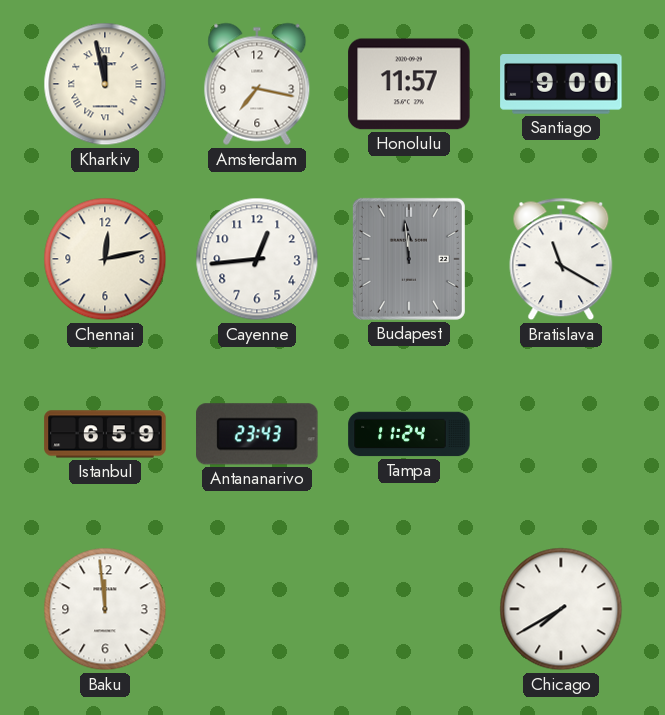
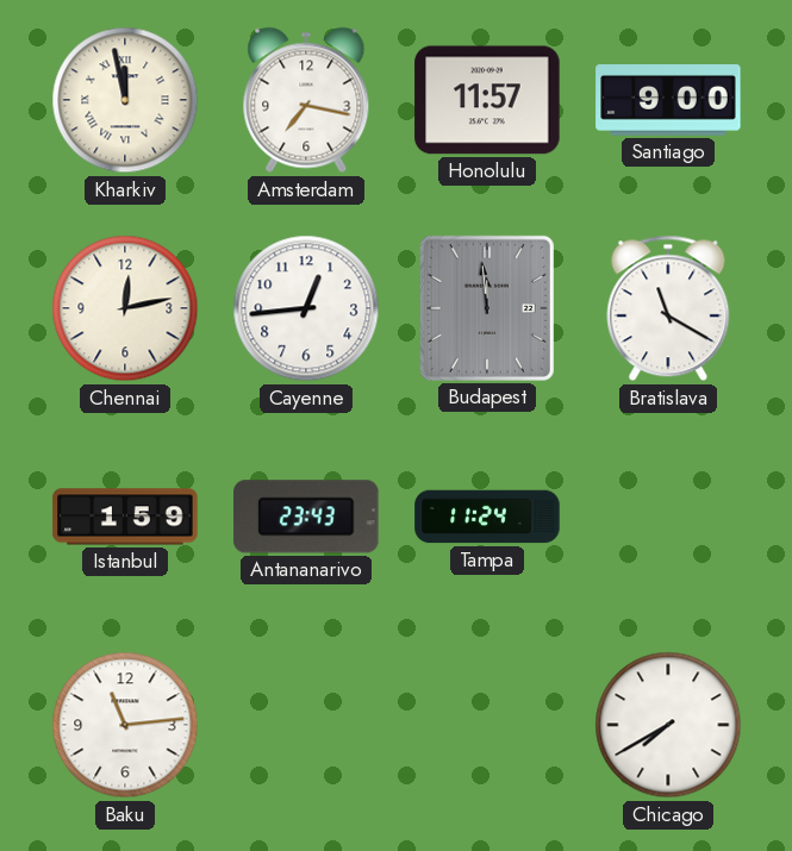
Istanbul: 6:59 -> 1:59 (125, 517)
Baku: 11:59 -> 11:14 (125, 725)
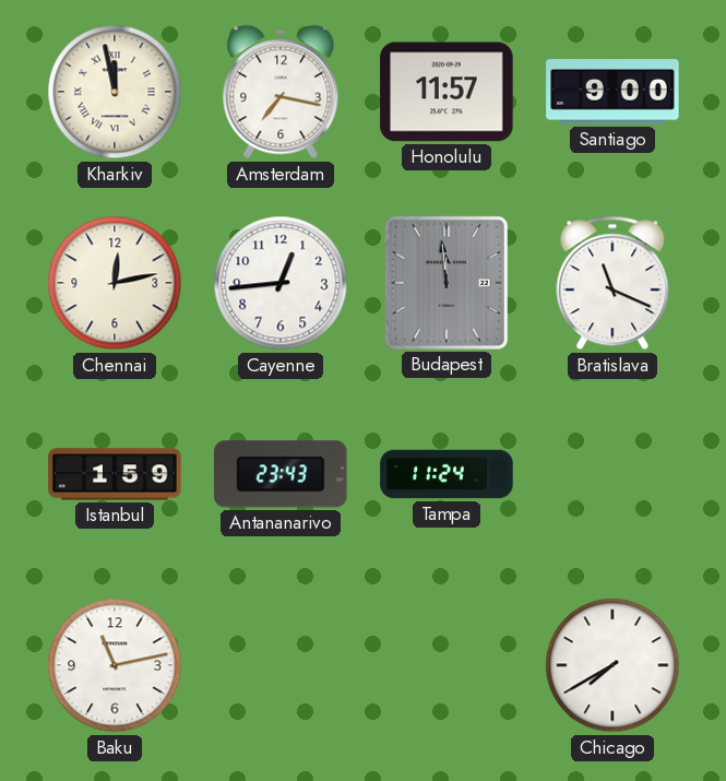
Bratislava: 11:20 -> 11:19 (612, 283)
Baku: 11:14 -> 11:13 (115, 665)
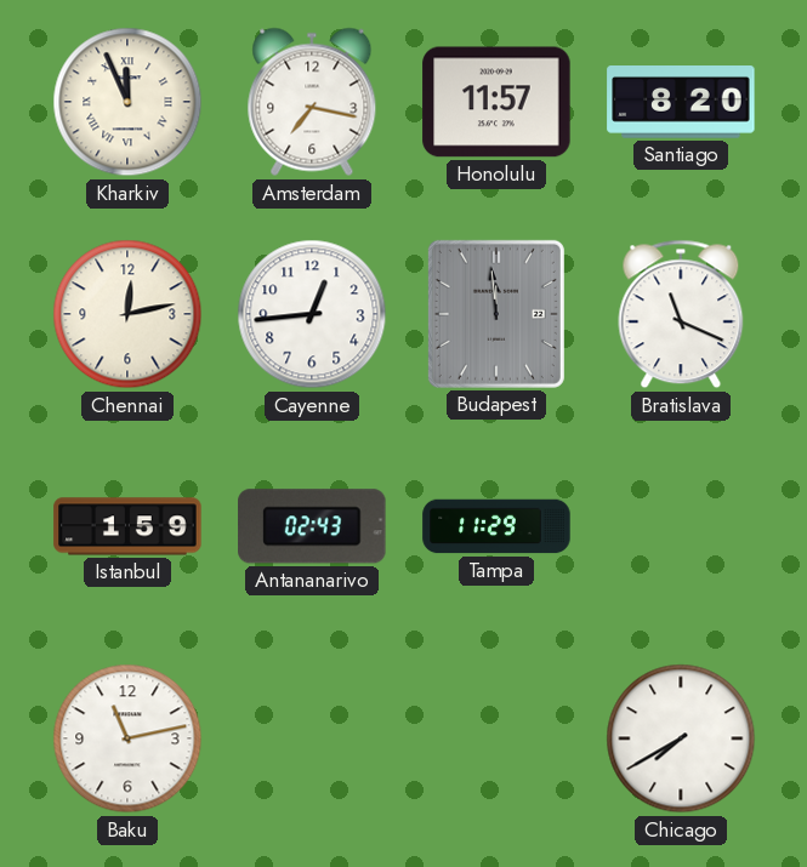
Kharkiv: 11:58 -> 11:56 (127, 102)
Santiago: 9:00 -> 8:20 (681, 103)
Antananarivo: 23:43 -> 02:43 (312, 526)
Tampa: 11:24 -> 11:29 (496, 526)
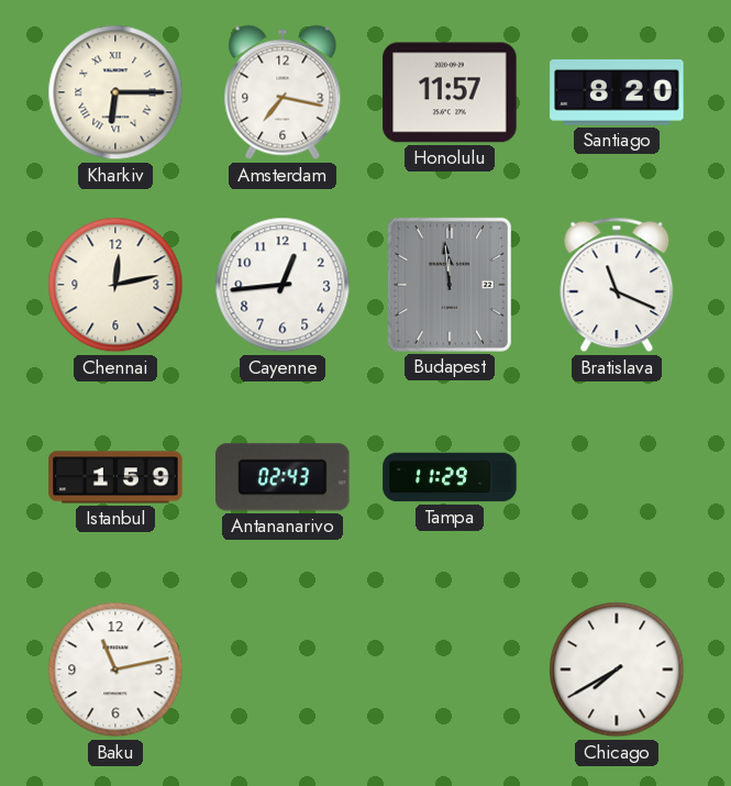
Kharkiv: 11:56 -> 6:15 (115, 92)
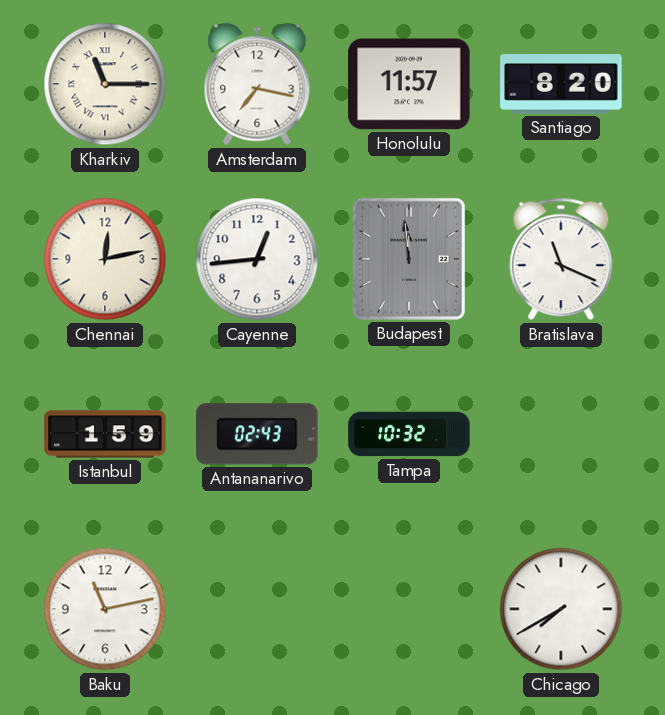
Kharkiv: 6:15 -> 11:15 (105, 84)
Tampa: 11:29 -> 10:32 (409, 434)
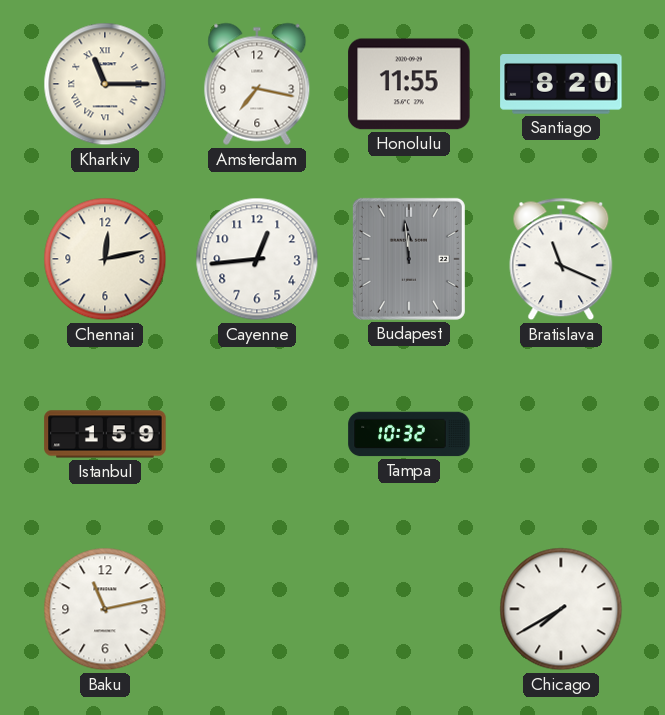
Honolulu: 11:57 -> 11:55 (409, 84)
Antananarivo: 02:43 -> none (257, 434)
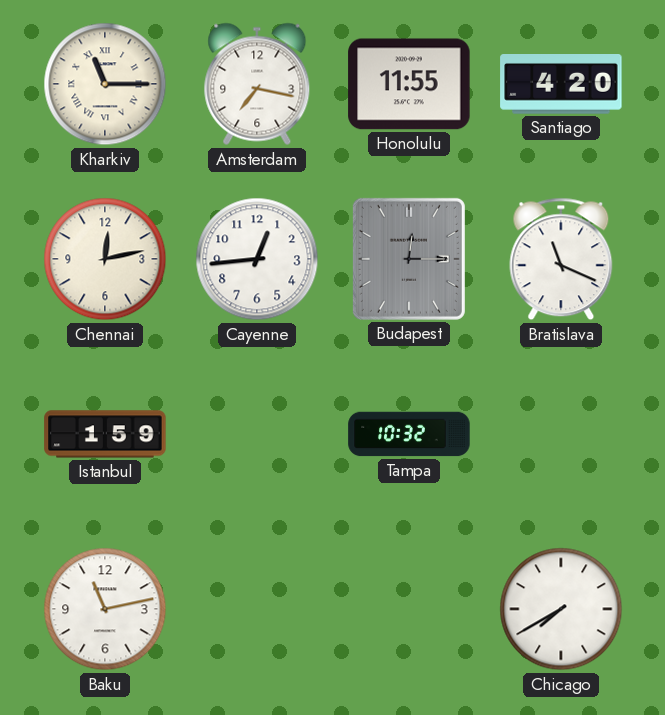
Santiago: 8:20 -> 4:20 (561, 85)
Budapest: 11:59 -> 12:15 (409, 259)
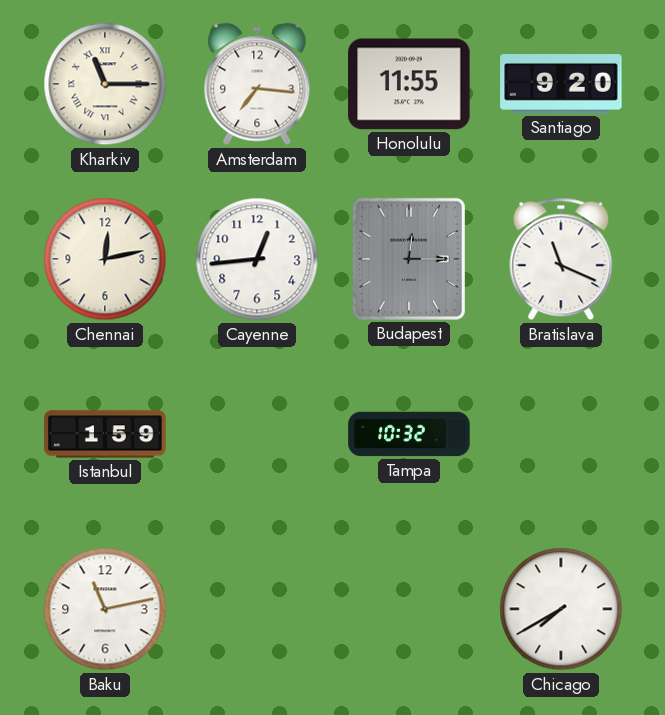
Amsterdam: 7:17 -> 7:16 (257, 84)
Santiago: 4:20 -> 9:20 (561, 85)
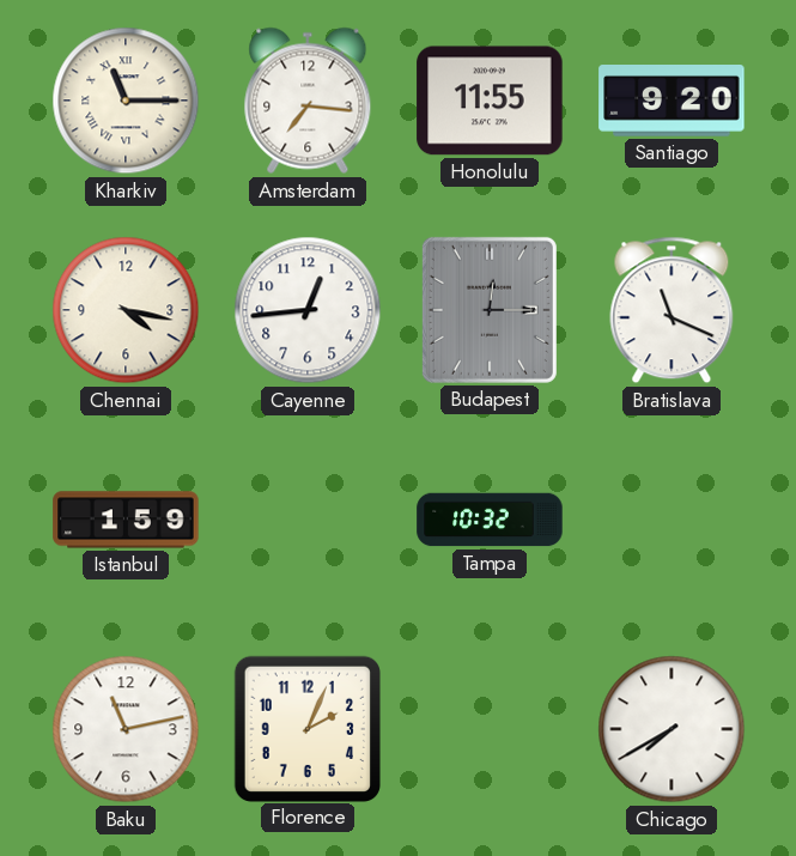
Chennai: 12:13 -> 4:17 (126, 310)
Florence: none -> 2:04 (306, 728)
